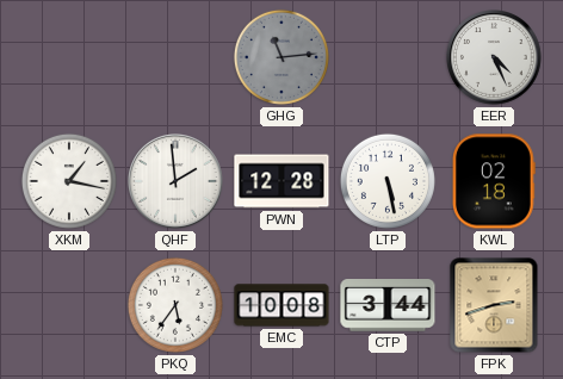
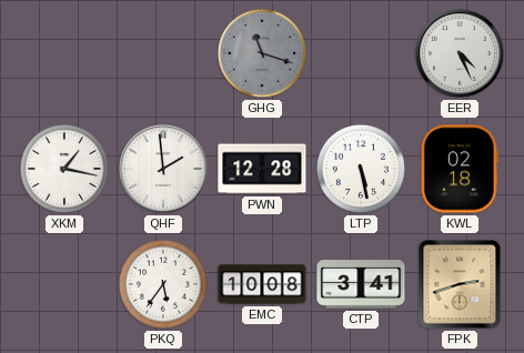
GHG: 11:14 -> 11:18 (262, 53)
CTP: 3:44 -> 3:41 (361, 285)
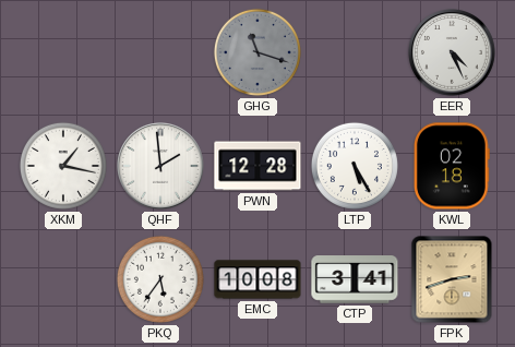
LTP: 5:28 -> 5:25 (355, 166)
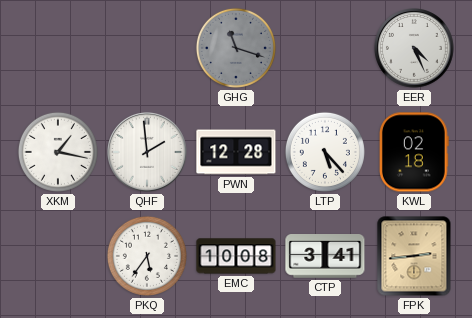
LTP: 5:25 -> 5:23 (325, 152)
FPK: 2:42 -> 2:44 (414, 256)
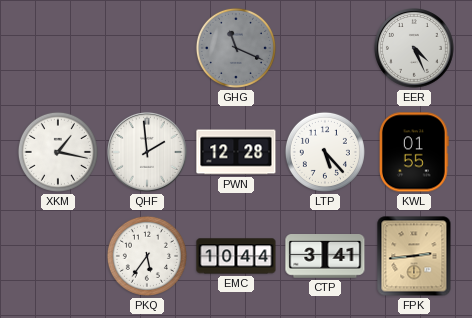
GHG: 11:18 -> 11:19 (236, 48)
KWL: 02:18 -> 01:55 (414, 152)
EMC: 10:08 -> 10:44 (236, 256)
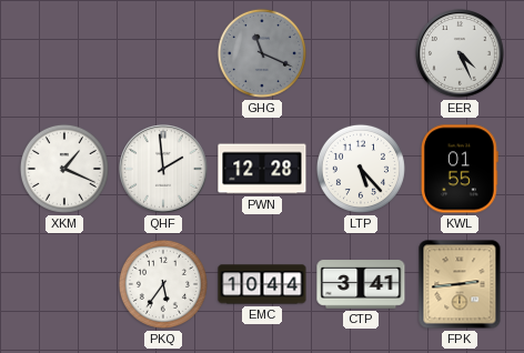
XKM: 1:17 -> 1:19 (64, 169)
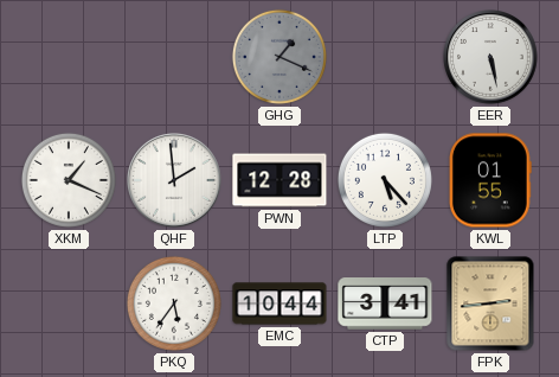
GHG: 11:19 -> 1:19 (279, 57)
EER: 4:26 -> 5:28 (491, 58)
